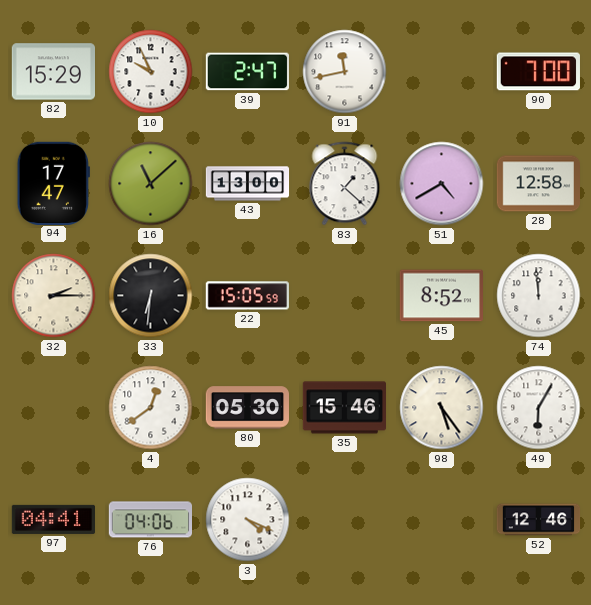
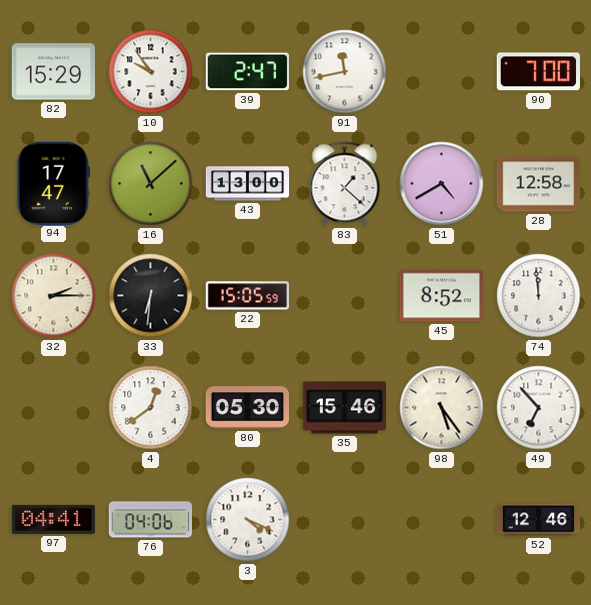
10: 9:56 -> 9:54 (151, 72)
49: 6:05 -> 6:53 (539, 408)
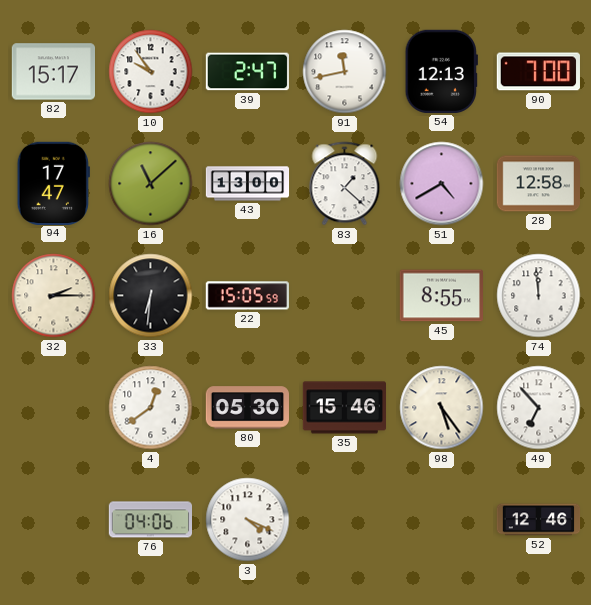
82: 15:29 -> 15:17 (53, 72)
54: none -> 12:13 (441, 71)
45: 8:52 -> 8:55 (441, 296)
97: 04:41 -> none (53, 519)
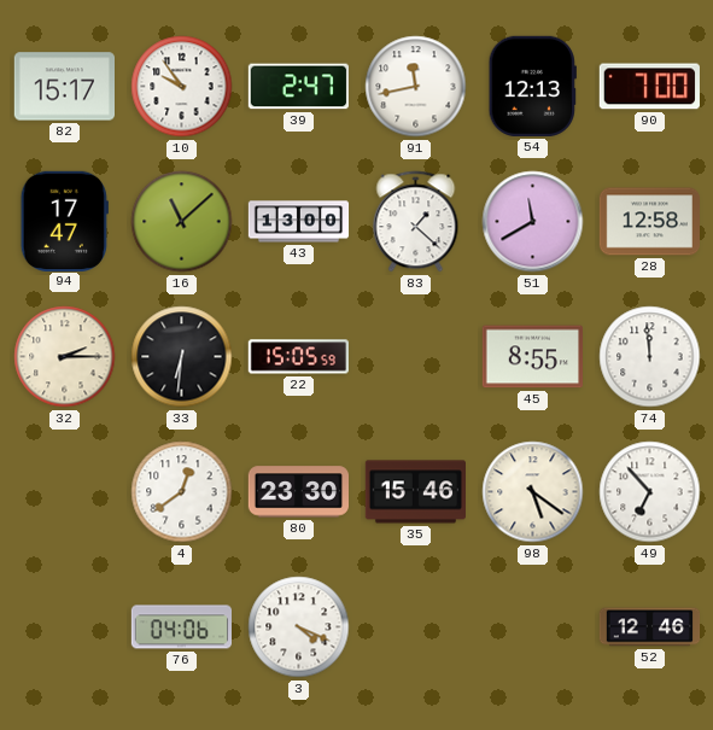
51: 4:40 -> 11:40 (533, 222)
80: 05:30 -> 23:30 (298, 492)
98: 5:24 -> 5:21 (533, 492)
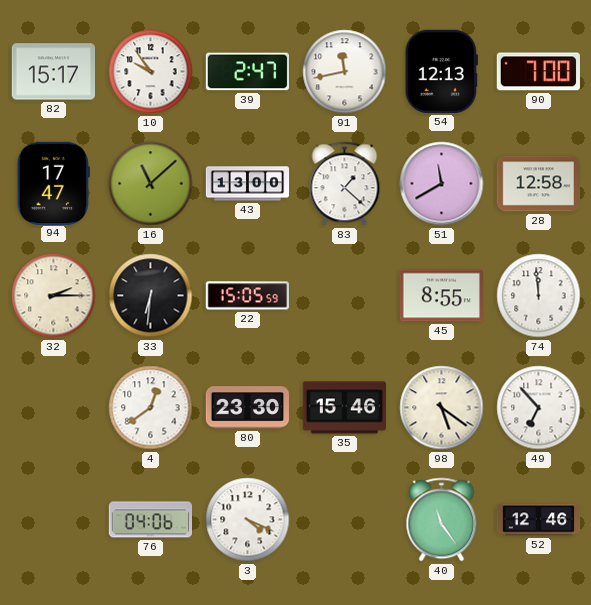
40: none -> 11:24 (442, 520)
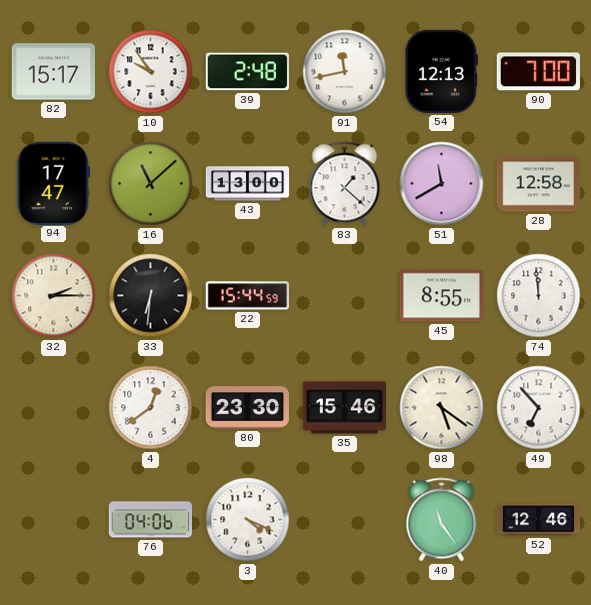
39: 2:47 -> 2:48 (247, 72)
22: 15:05 -> 15:44 (247, 296)
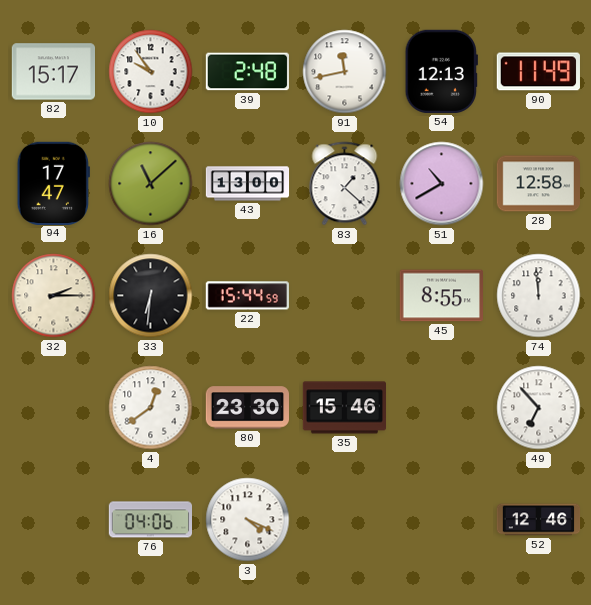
90: 7:00 -> 11:49 (538, 72)
51: 11:40 -> 10:40 (442, 184)
98: 5:21 -> none (442, 408)
40: 11:24 -> none (442, 520)
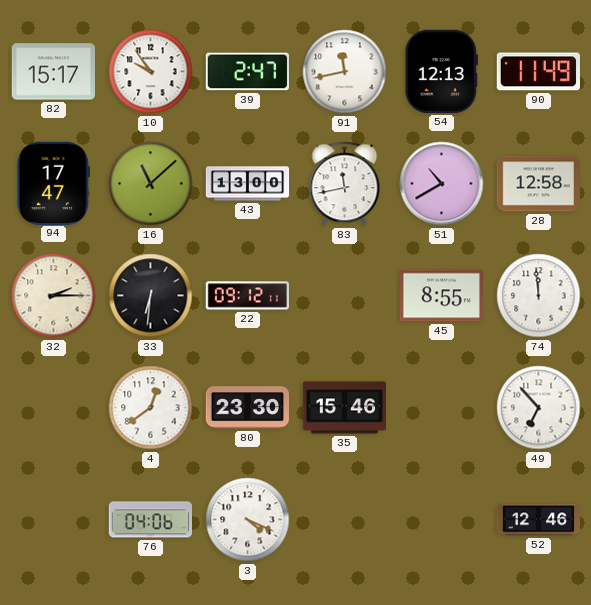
39: 2:48 -> 2:47 (247, 72)
83: 1:22 -> 11:43 (345, 184)
22: 15:44 -> 09:12 (247, 296)
